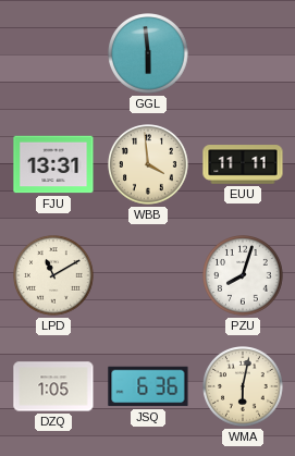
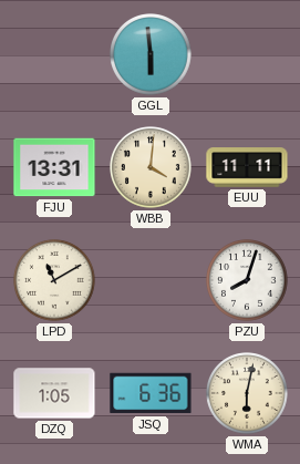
WBB: 3:59 -> 4:01 (151, 167)
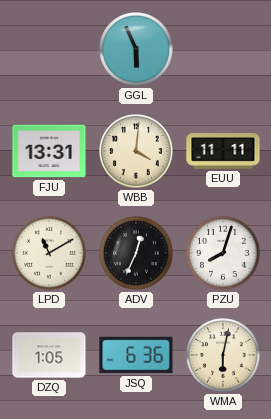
GGL: 5:59 -> 5:56 (136, 49)
ADV: none -> 12:34 (136, 253)
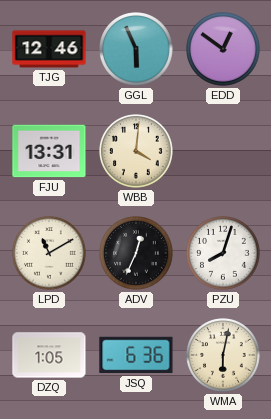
TJG: none -> 12:46 (49, 49)
EDD: none -> 12:51 (223, 49)
EUU: 11:11 -> none (223, 151)
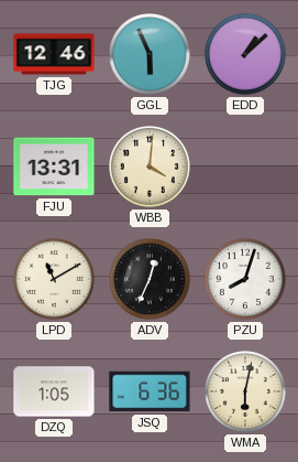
EDD: 12:51 -> 1:08 (245, 54)
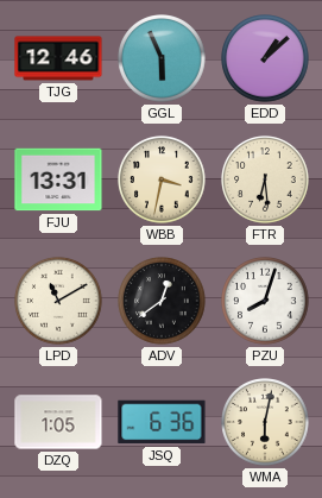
WBB: 4:01 -> 3:32 (162, 179)
FTR: none -> 6:29 (265, 179)
ADV: 12:34 -> 12:39 (162, 301)
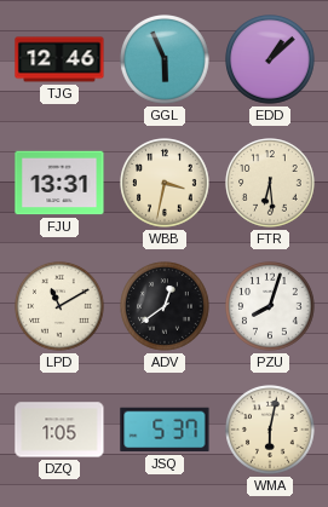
JSQ: 6:36 -> 5:37 (165, 430)
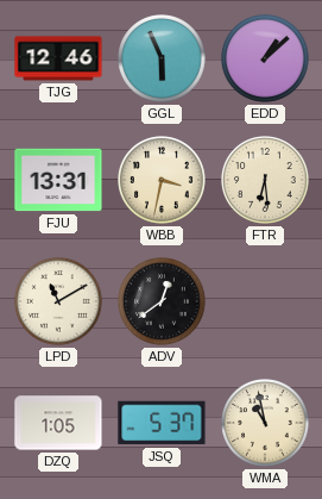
PZU: 8:03 -> none (270, 306)
WMA: 6:02 -> 10:58 (265, 423)
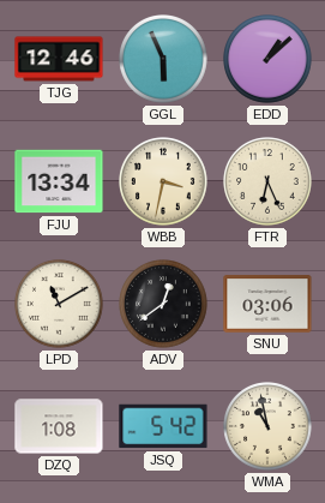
FJU: 13:31 -> 13:34 (59, 181)
FTR: 6:29 -> 6:26 (267, 181)
SNU: none -> 03:06 (267, 304)
DZQ: 1:05 -> 1:08 (59, 426)
JSQ: 5:37 -> 5:42 (163, 426)
